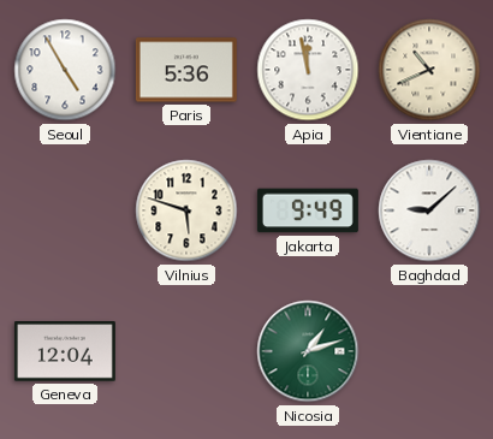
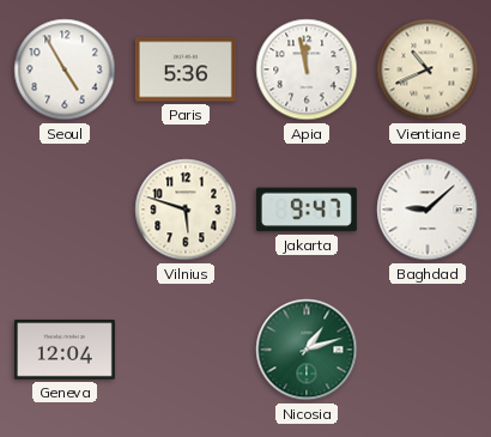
Jakarta: 9:49 -> 9:47 (307, 210)
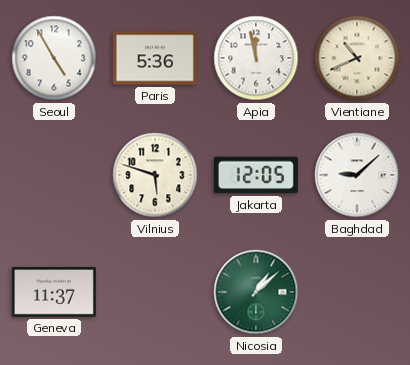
Jakarta: 9:47 -> 12:05 (256, 175)
Geneva: 12:04 -> 11:37 (54, 292)
Nicosia: 1:12 -> 1:08 (256, 292)
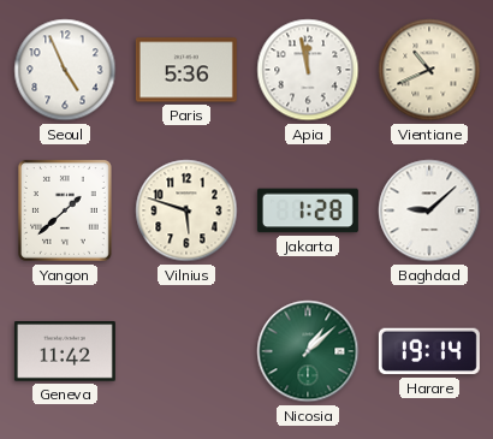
Seoul: 4:55 -> 4:56 (65, 70)
Yangon: none -> 1:38 (65, 210)
Jakarta: 12:05 -> 1:28 (308, 210)
Geneva: 11:37 -> 11:42 (65, 351)
Harare: none -> 19:14 (429, 351)
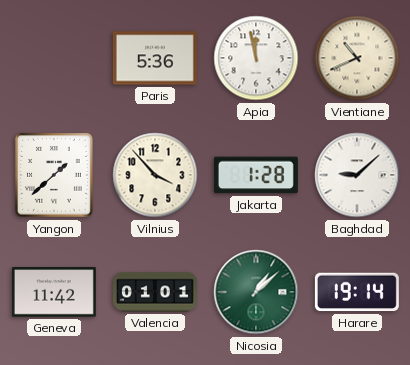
Seoul: 4:56 -> none (65, 70)
Vilnius: 5:48 -> 3:53 (155, 175)
Valencia: none -> 01:01 (155, 292)
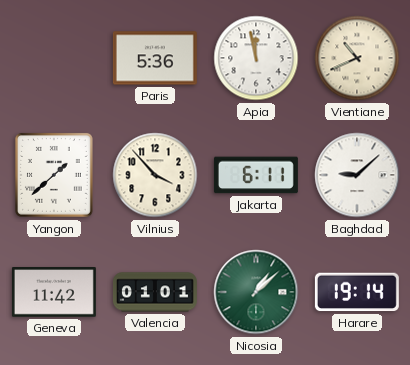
Jakarta: 1:28 -> 6:11 (256, 175)
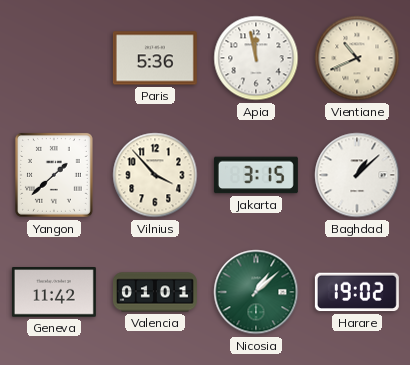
Jakarta: 6:11 -> 3:15 (256, 175)
Baghdad: 9:08 -> 1:08 (357, 175)
Harare: 19:14 -> 19:02 (357, 292)
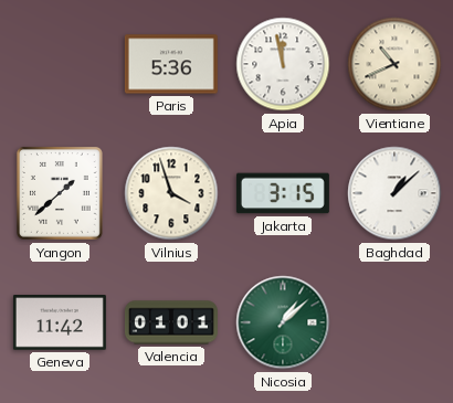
Vilnius: 3:53 -> 3:57 (171, 193)
Harare: 19:02 -> none (357, 292)
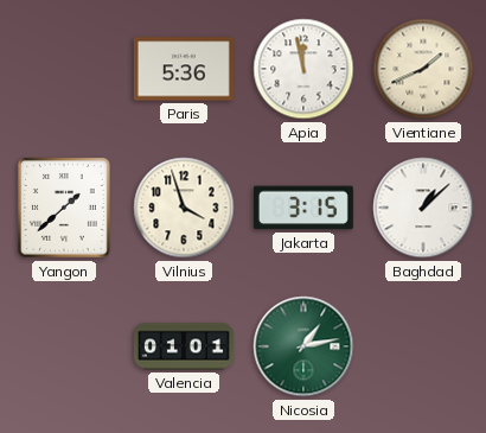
Vientiane: 10:41 -> 1:41 (423, 69)
Geneva: 11:42 -> none (60, 322)
Nicosia: 1:08 -> 1:13 (303, 346)
